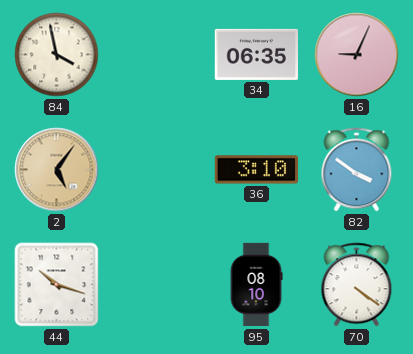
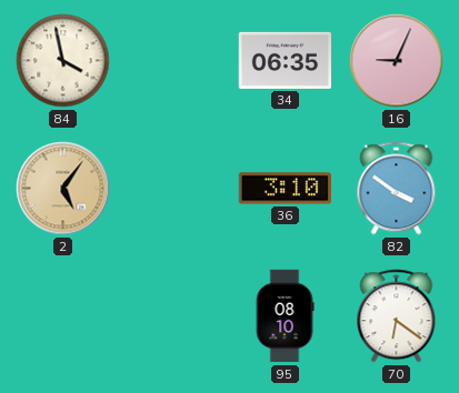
44: 10:18 -> none (57, 285)
70: 4:21 -> 6:21 (397, 316)
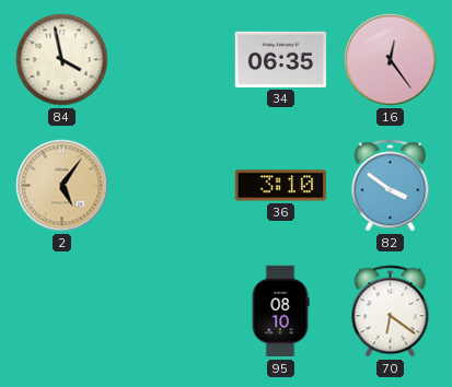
16: 9:04 -> 12:24 (391, 60)
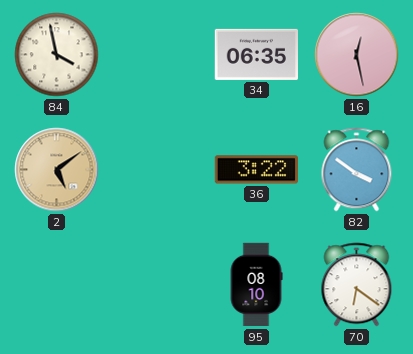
16: 12:24 -> 12:28 (357, 55)
2: 5:06 -> 5:09 (57, 170)
36: 3:10 -> 3:22 (256, 170)
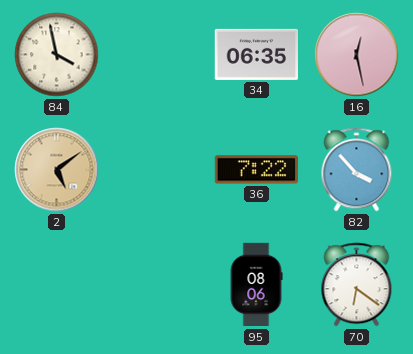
36: 3:22 -> 7:22 (256, 170)
82: 3:51 -> 3:53 (357, 170)
95: 08:10 -> 08:06 (256, 285)
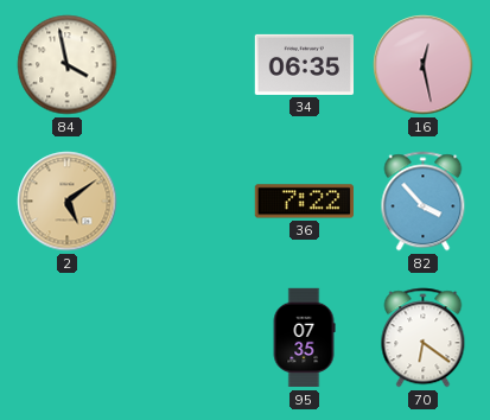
95: 08:06 -> 07:35 (304, 338)
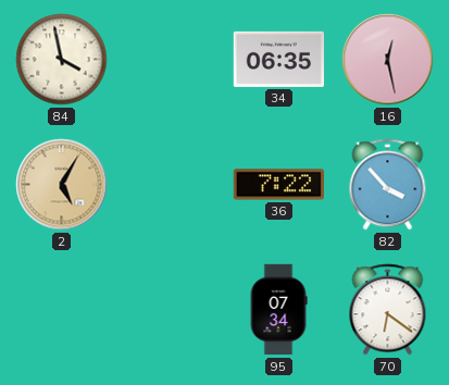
2: 5:09 -> 5:05 (62, 185)
95: 07:35 -> 07:34 (278, 310)
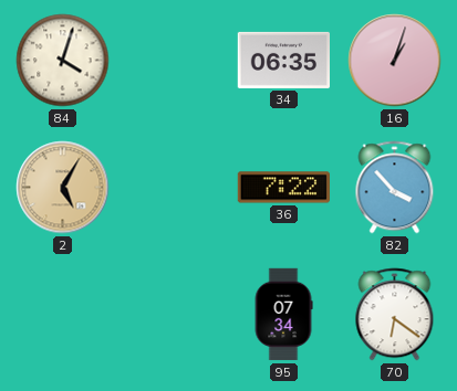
84: 3:58 -> 4:03 (63, 61)
16: 12:28 -> 1:03 (395, 61)
